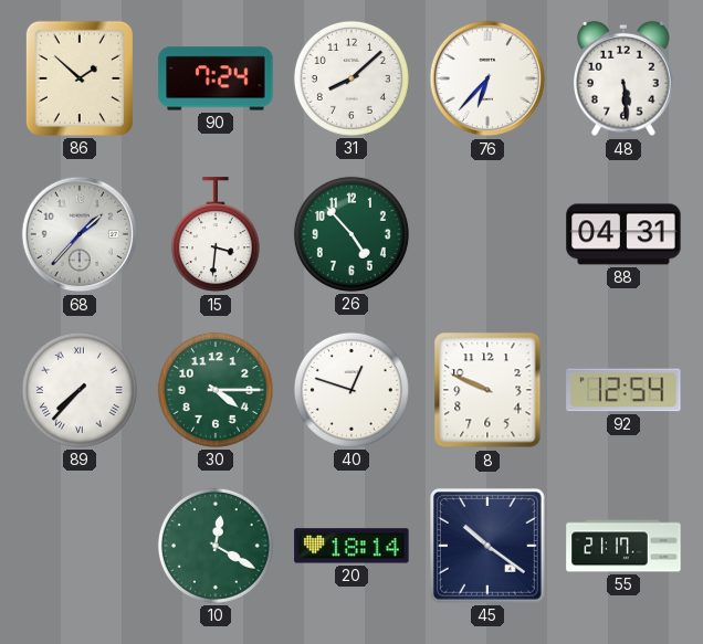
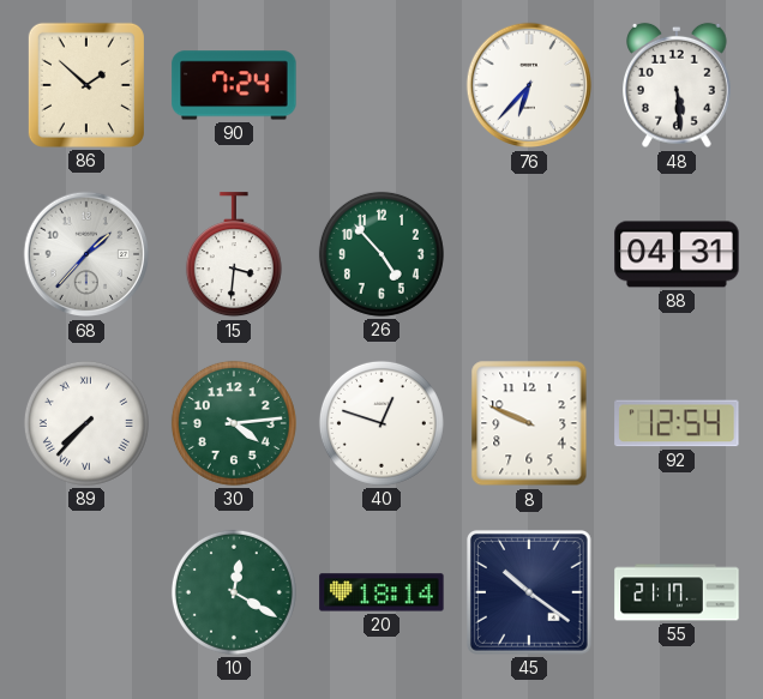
31: 8:08 -> none (351, 78)
30: 4:15 -> 4:14 (234, 423)
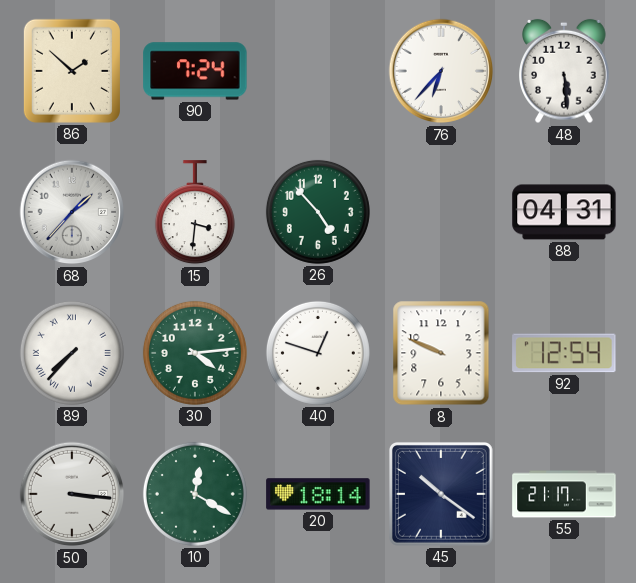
50: none -> 3:16 (72, 494)
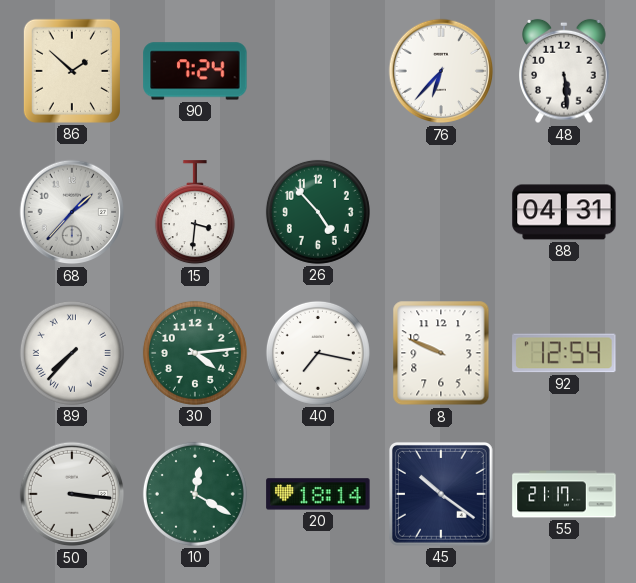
40: 12:48 -> 7:17 (318, 353)
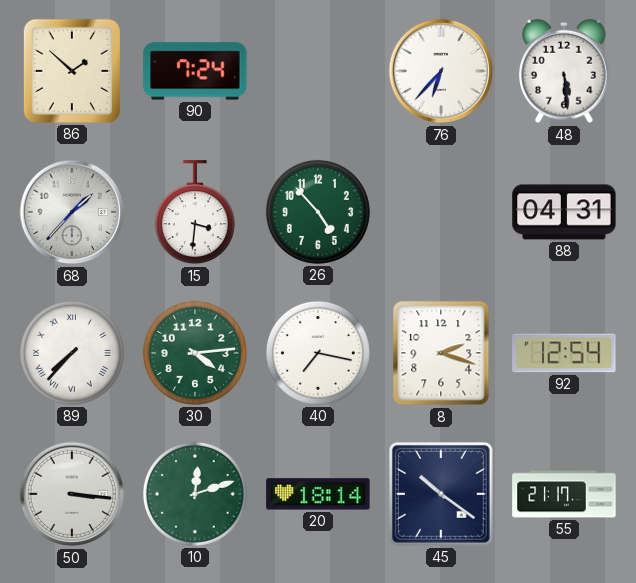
8: 9:49 -> 2:18 (441, 353)
10: 12:20 -> 12:12 (195, 494)
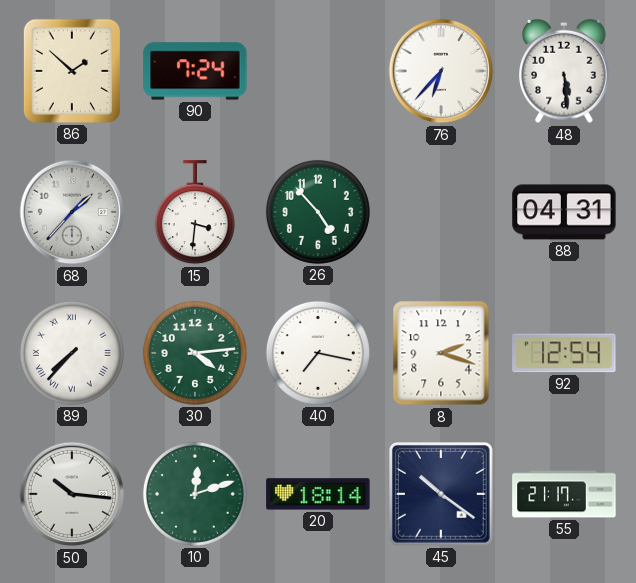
50: 3:16 -> 10:16 (72, 494)
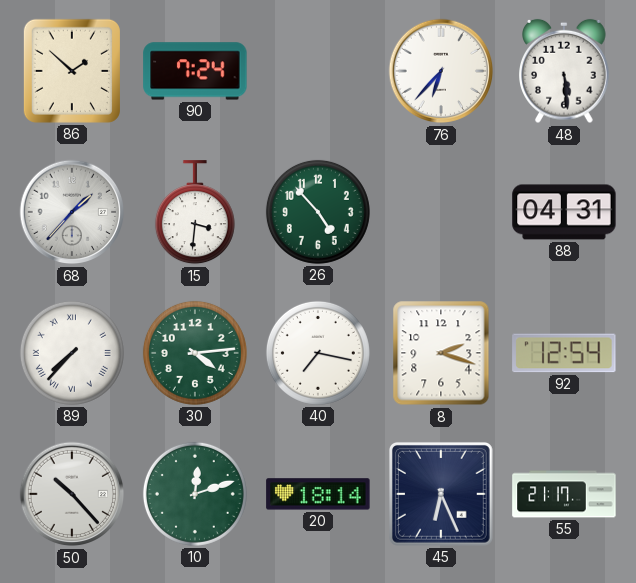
50: 10:16 -> 10:23 (72, 494)
45: 10:21 -> 6:26 (441, 494)
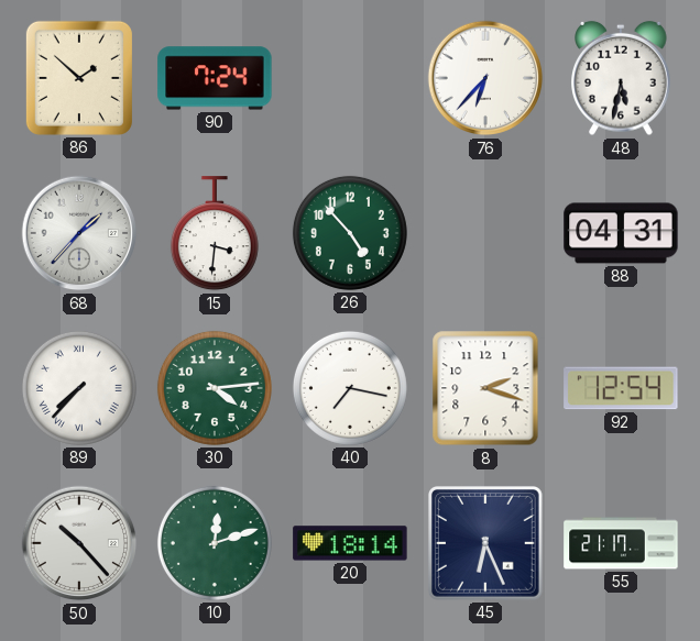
48: 5:29 -> 5:32 (621, 78)
